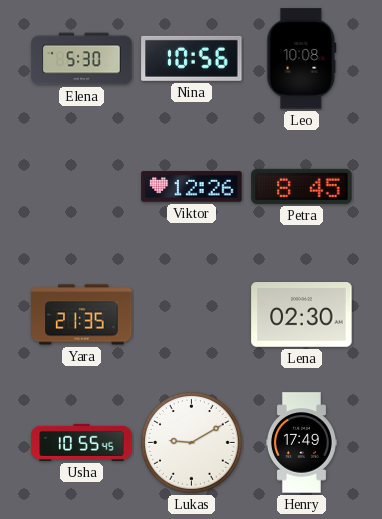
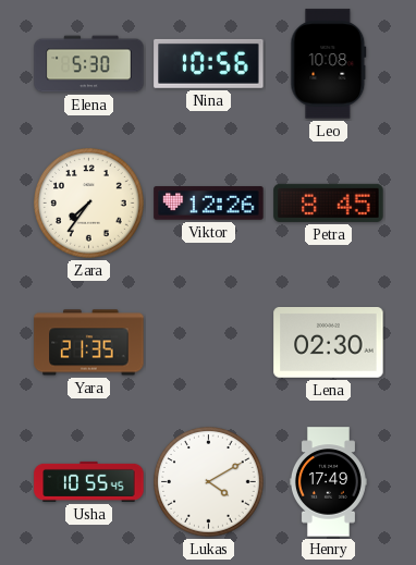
Zara: none -> 7:36 (89, 204)
Lukas: 9:10 -> 4:10 (209, 482)
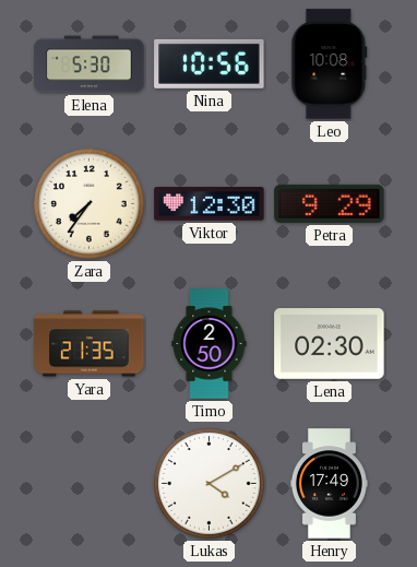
Viktor: 12:26 -> 12:30 (210, 204)
Petra: 8:45 -> 9:29 (330, 203)
Timo: none -> 2:50 (210, 344)
Usha: 10:55 -> none (89, 481)
